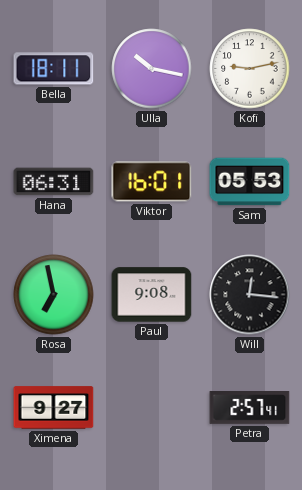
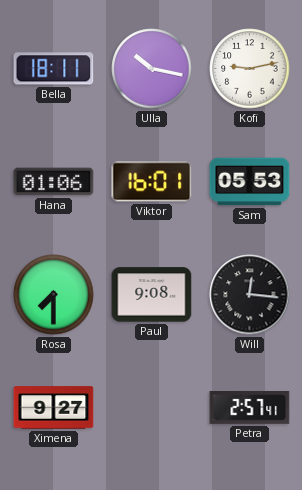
Hana: 06:31 -> 01:06 (54, 182)
Rosa: 6:58 -> 7:30 (54, 295)
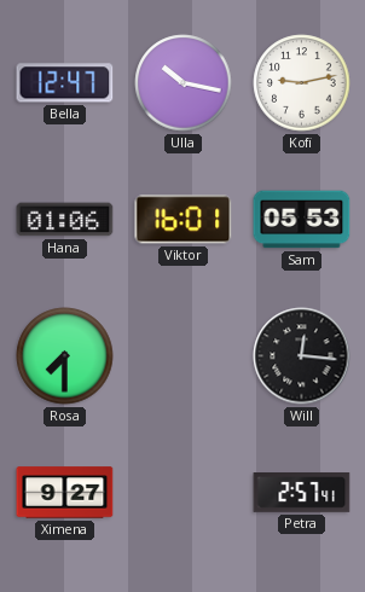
Bella: 18:11 -> 12:47 (65, 83)
Paul: 9:08 -> none (152, 295)
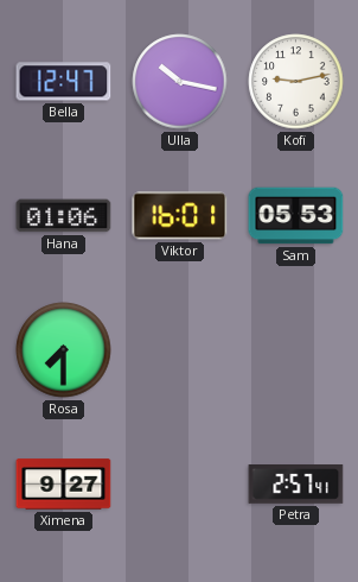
Will: 12:16 -> none (302, 356)
